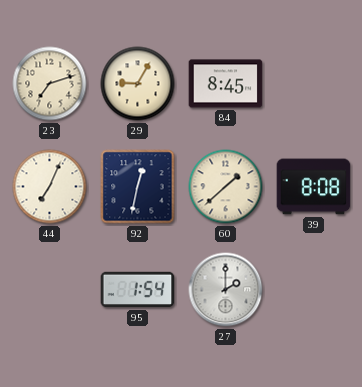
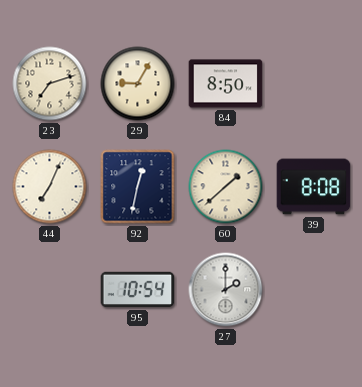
84: 8:45 -> 8:50 (226, 84)
95: 1:54 -> 10:54 (138, 290)
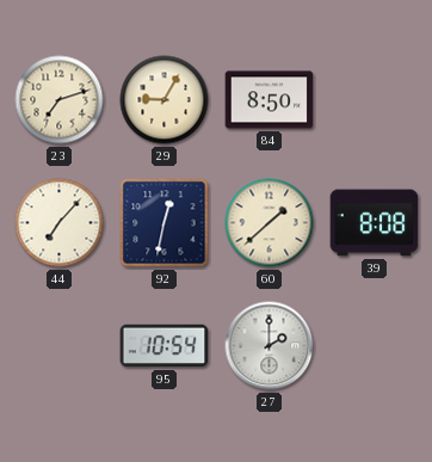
44: 7:04 -> 7:07 (60, 223)
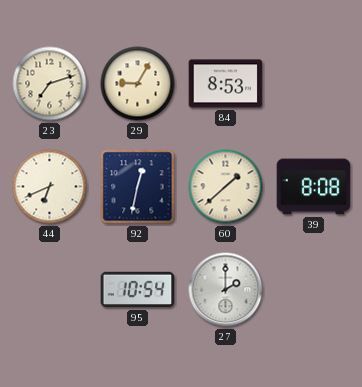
84: 8:50 -> 8:53 (226, 84)
44: 7:07 -> 6:41 (50, 187)
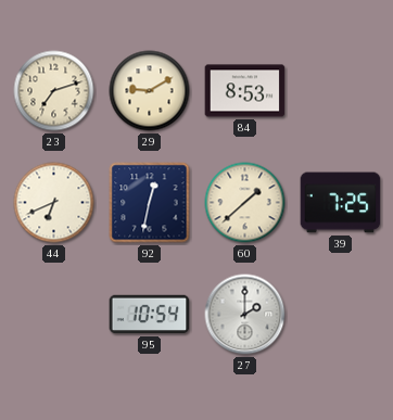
29: 9:05 -> 9:10 (150, 91)
39: 8:08 -> 7:25 (341, 203)
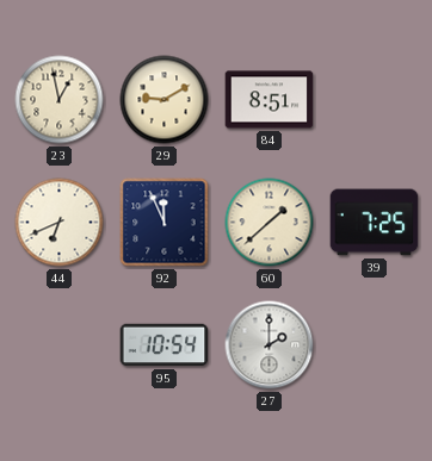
23: 7:12 -> 12:58 (60, 100)
84: 8:53 -> 8:51 (270, 100)
92: 12:32 -> 11:56 (165, 223)
